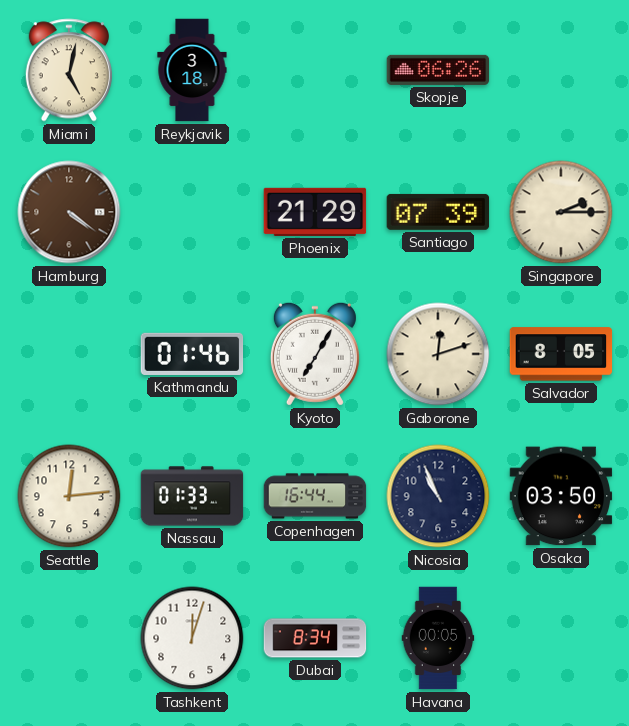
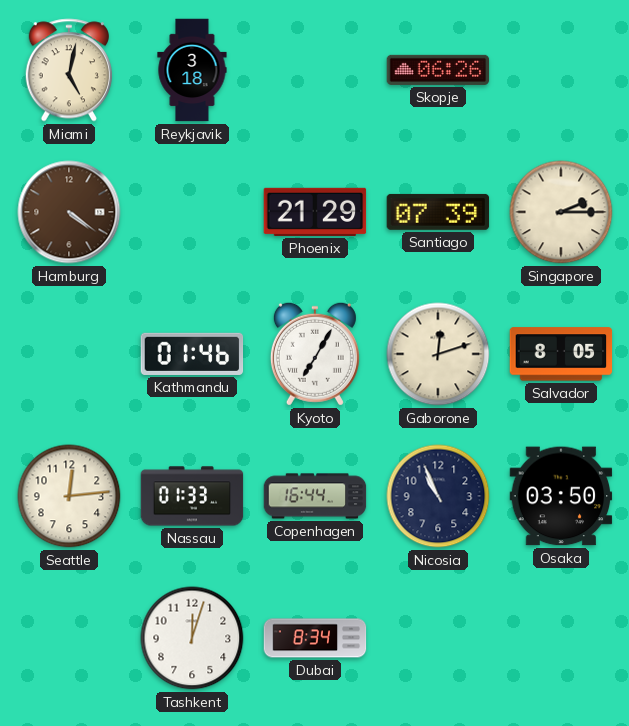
Havana: 00:05 -> none (438, 638)
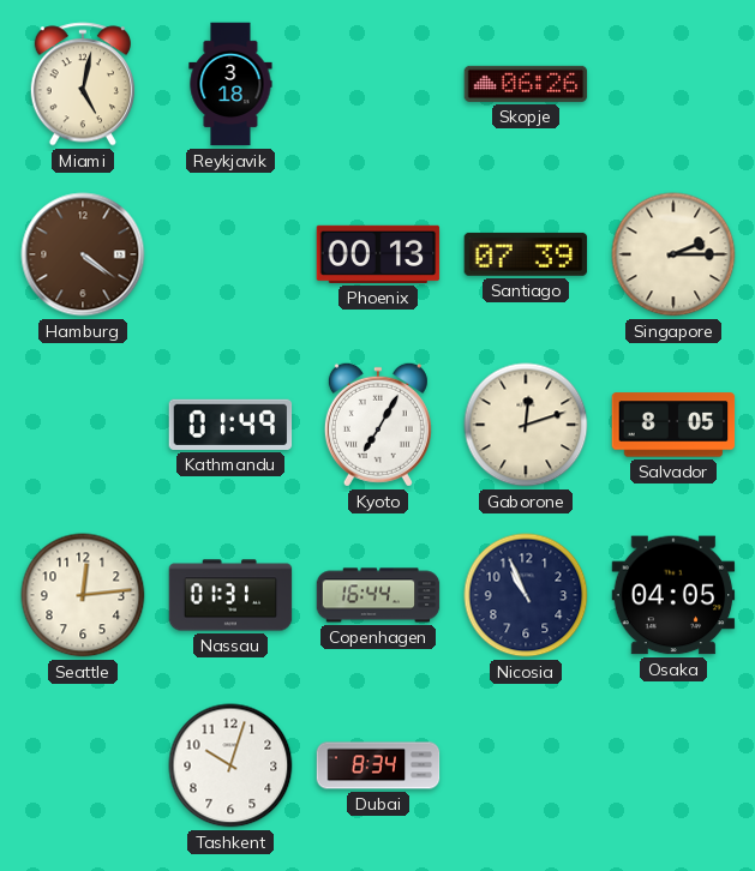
Phoenix: 21:29 -> 00:13 (378, 254)
Kathmandu: 01:46 -> 01:49 (230, 425)
Nassau: 01:33 -> 01:31 (230, 595)
Osaka: 03:50 -> 04:05 (673, 595)
Tashkent: 12:03 -> 10:03 (230, 765)
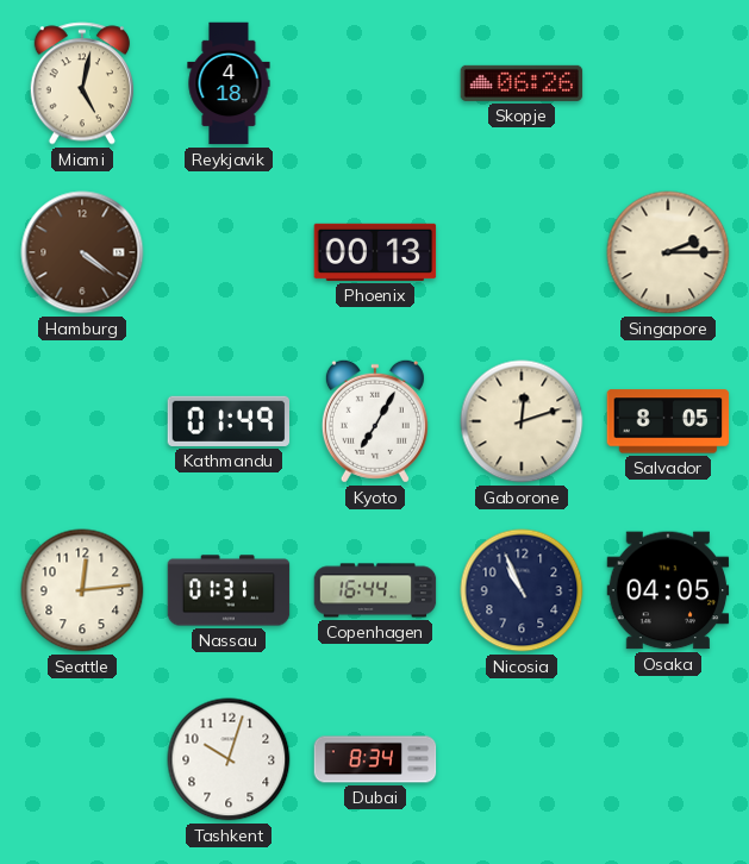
Reykjavik: 3:18 -> 4:18 (229, 83)
Santiago: 07:39 -> none (526, 254)
